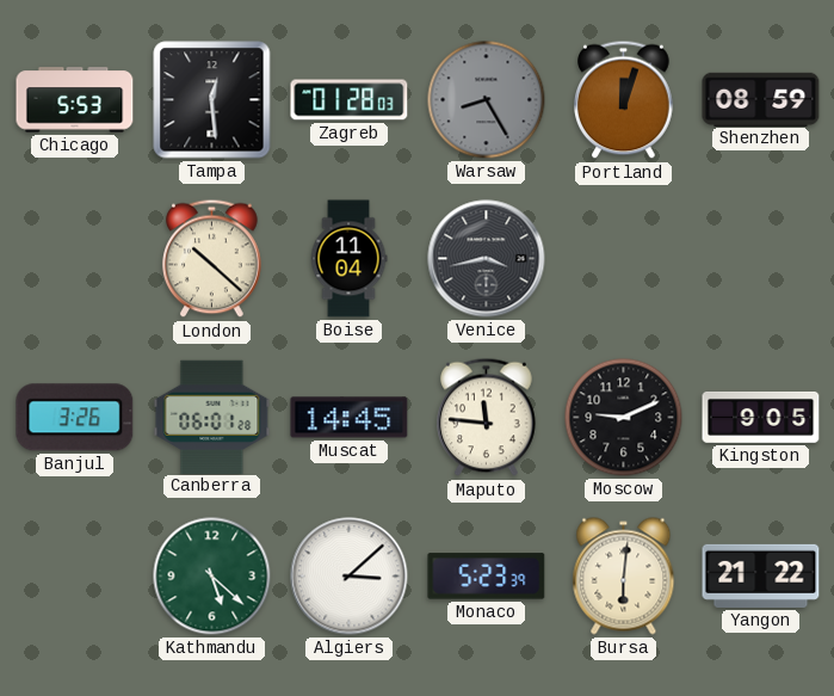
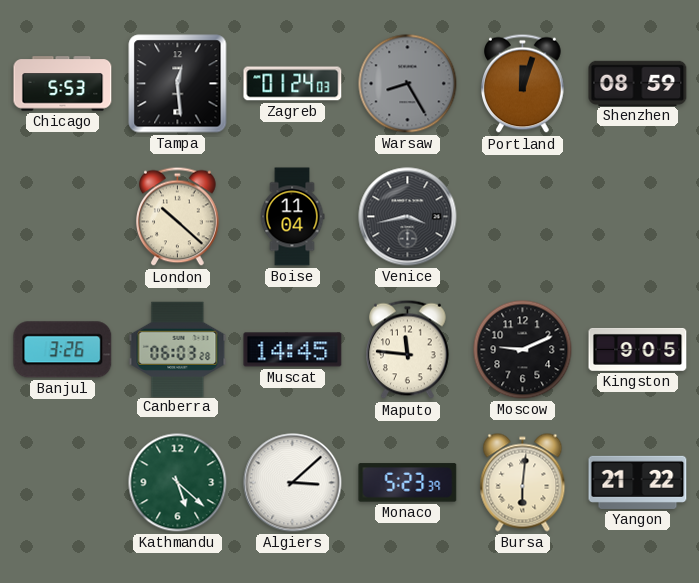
Zagreb: 01:28 -> 01:24 (293, 84)
Canberra: 06:01 -> 06:03 (178, 349)
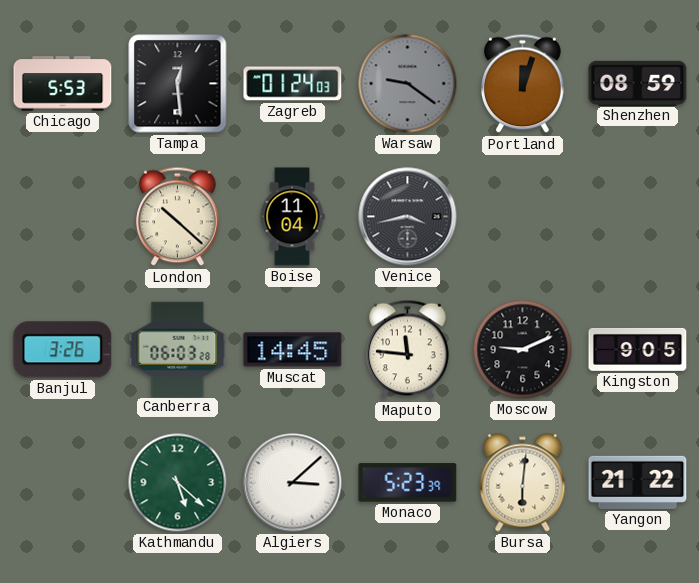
Warsaw: 8:25 -> 9:21 (408, 84)
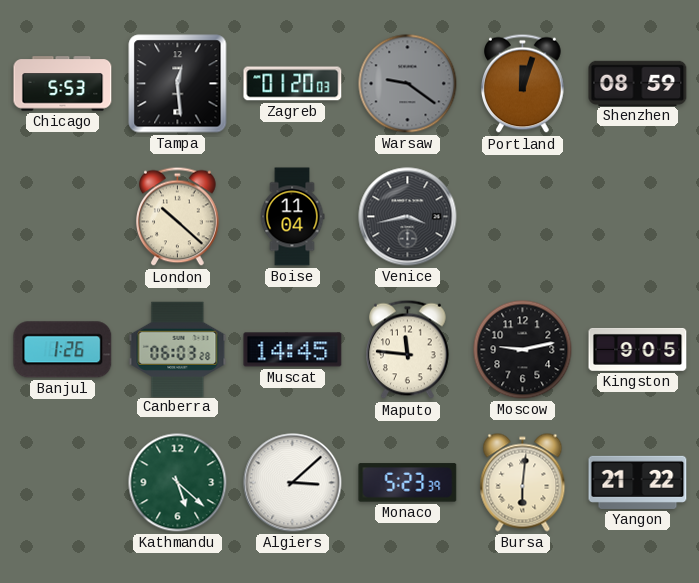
Zagreb: 01:24 -> 01:20 (293, 84)
Banjul: 3:26 -> 1:26 (63, 350)
Moscow: 9:11 -> 9:13 (523, 350)
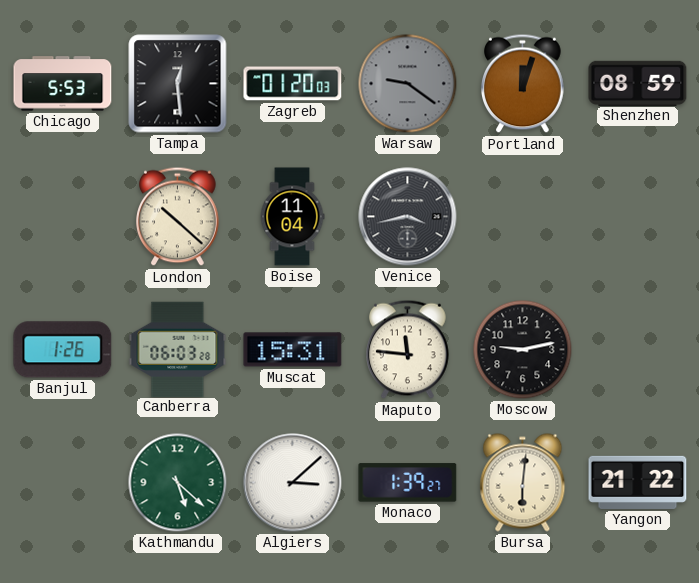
Muscat: 14:45 -> 15:31 (293, 350)
Kingston: 9:05 -> none (638, 349)
Monaco: 5:23 -> 1:39 (408, 483)
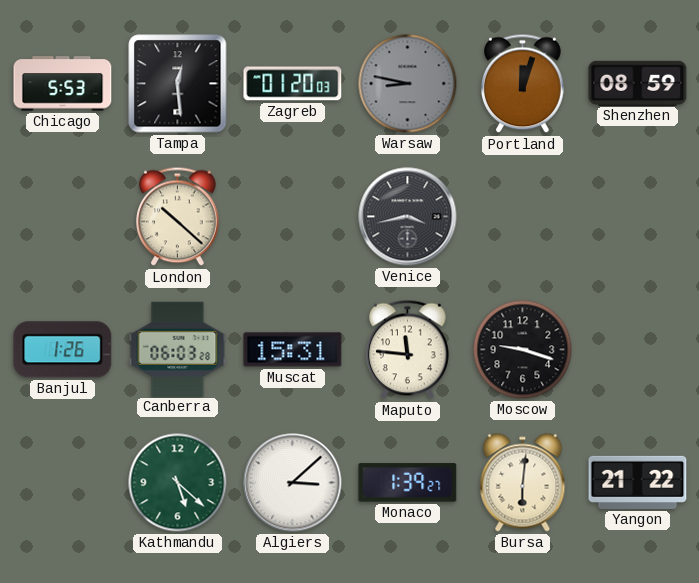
Warsaw: 9:21 -> 8:47 (408, 84)
Boise: 11:04 -> none (292, 217)
Moscow: 9:13 -> 9:18 (523, 350)
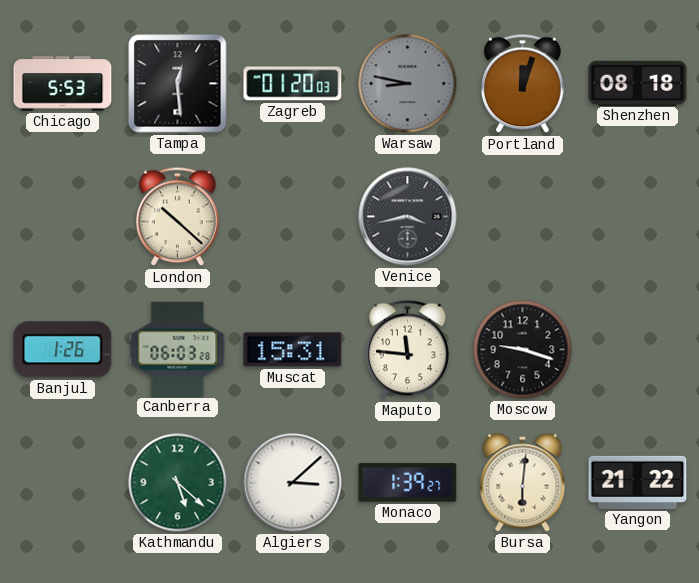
Shenzhen: 08:59 -> 08:18 (638, 83)
